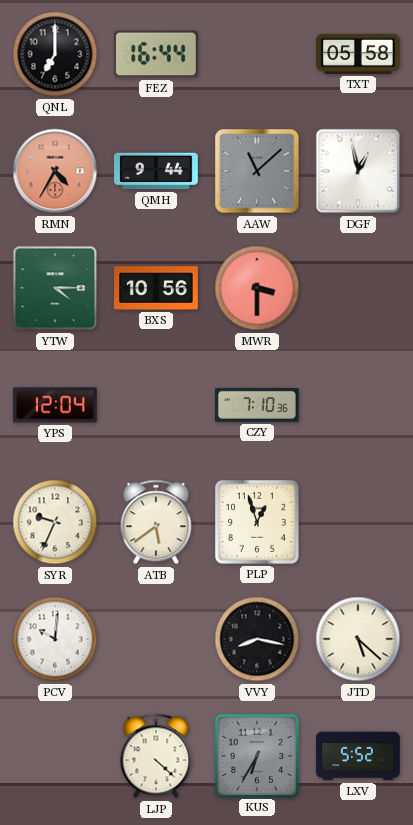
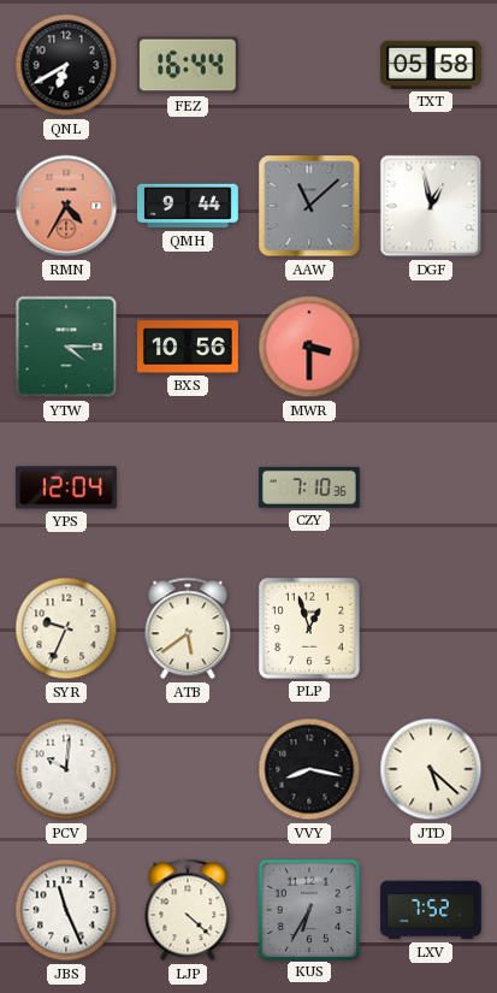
QNL: 7:00 -> 6:40 (66, 65)
JBS: none -> 11:26 (66, 910)
LXV: 5:52 -> 7:52 (431, 910)
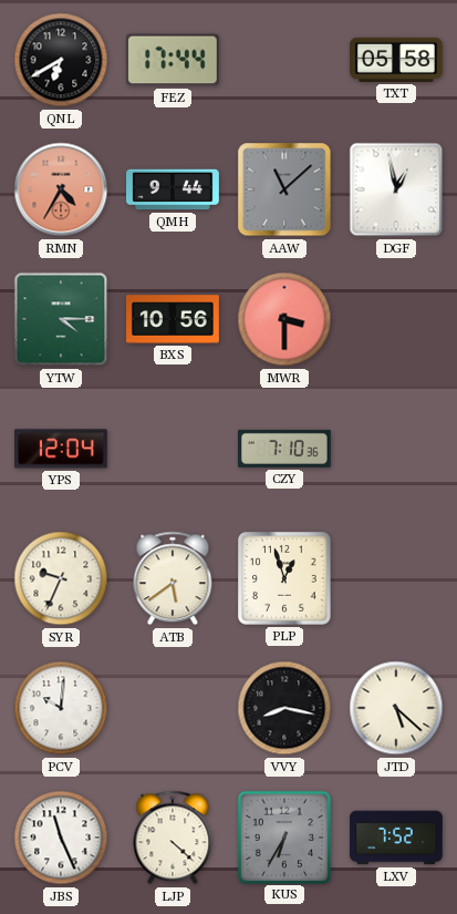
FEZ: 16:44 -> 17:44 (174, 60)
